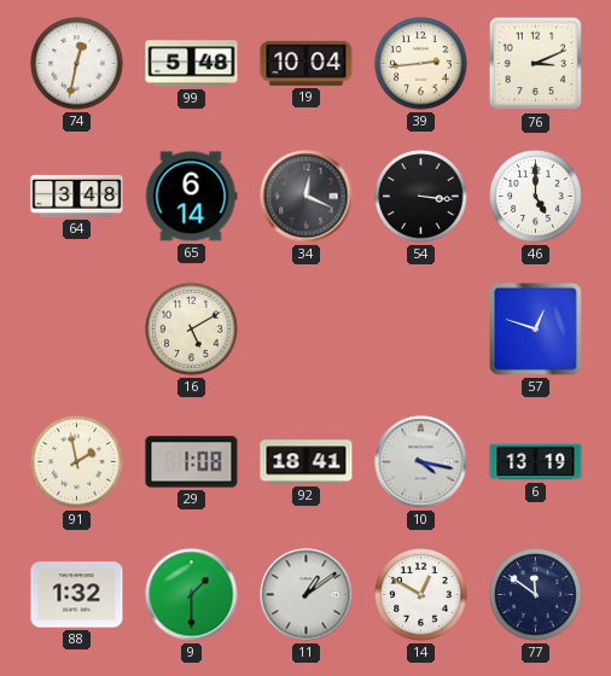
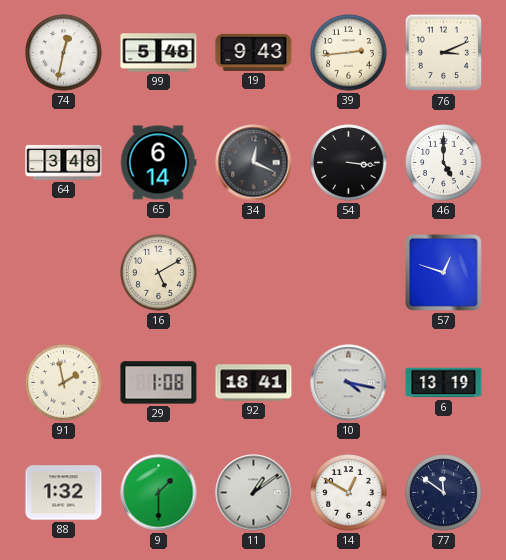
19: 10:04 -> 9:43 (254, 52)
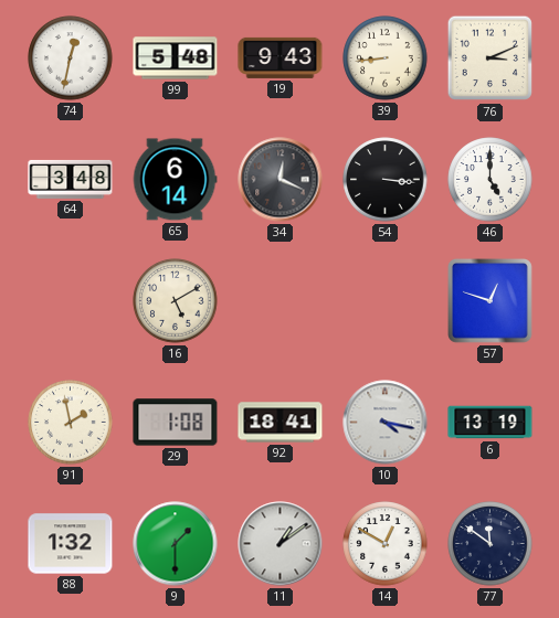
39: 2:44 -> 8:44 (386, 58)
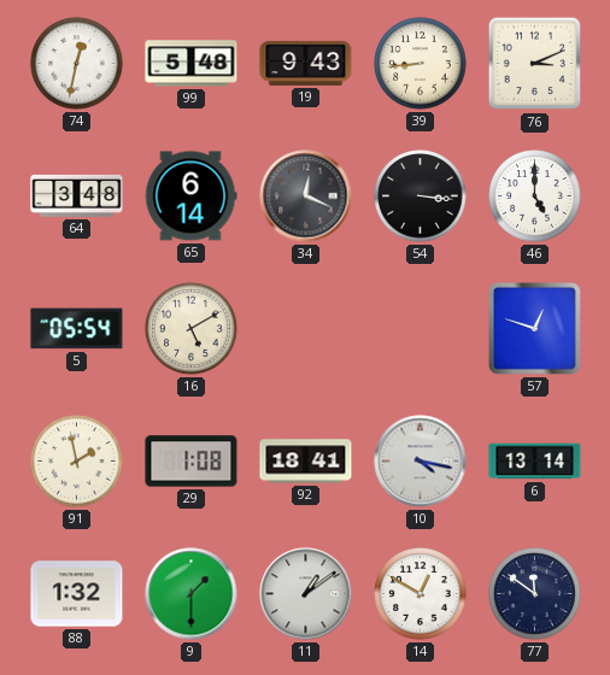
5: none -> 05:54 (77, 329)
6: 13:19 -> 13:14 (535, 462)
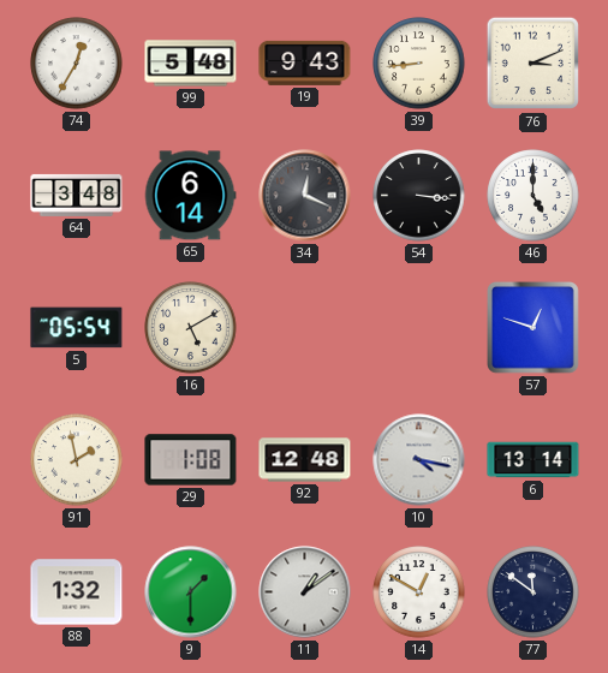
74: 12:32 -> 12:35 (77, 64)
92: 18:41 -> 12:48 (305, 460)
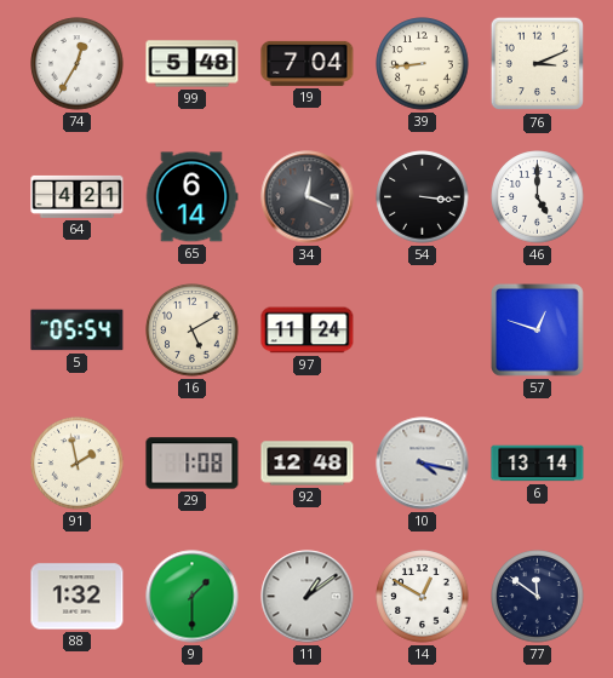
19: 9:43 -> 7:04 (308, 63)
64: 3:48 -> 4:21 (78, 196)
97: none -> 11:24 (308, 331)
